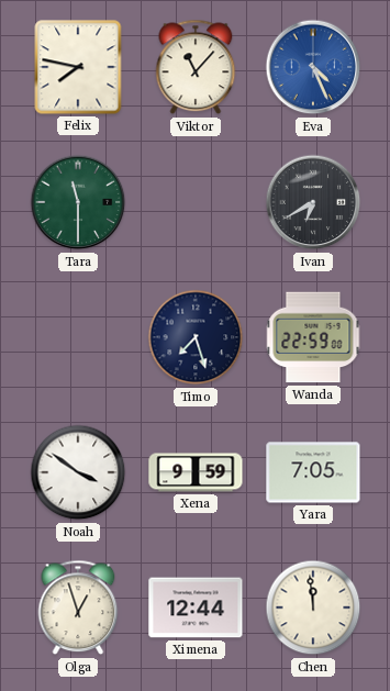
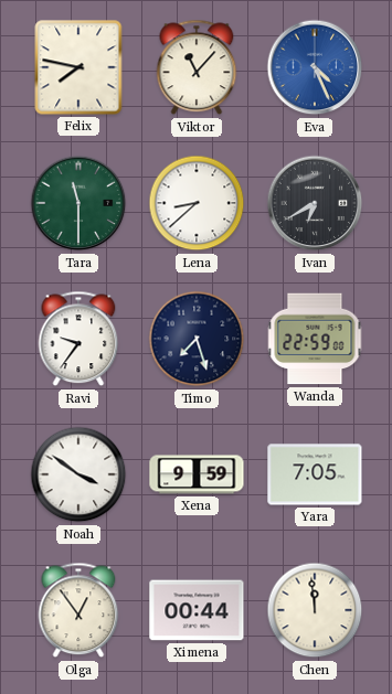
Lena: none -> 8:38 (197, 203)
Ravi: none -> 9:36 (78, 339)
Olga: 12:57 -> 12:54 (78, 610)
Ximena: 12:44 -> 00:44 (197, 610)
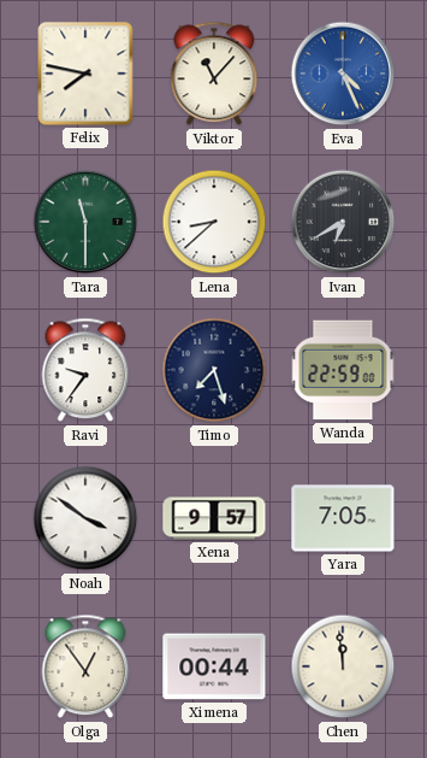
Xena: 9:59 -> 9:57 (214, 518)
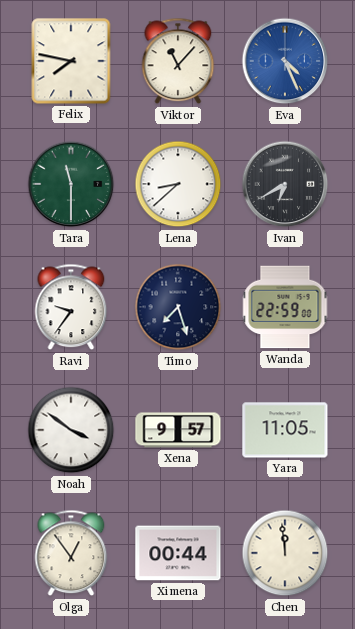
Yara: 7:05 -> 11:05 (285, 430)
